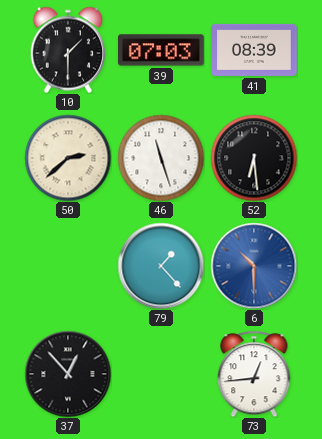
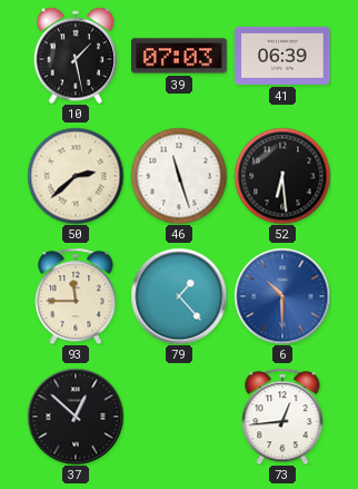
10: 1:30 -> 1:28 (74, 56)
41: 08:39 -> 06:39 (284, 56)
93: none -> 11:45 (76, 296)
37: 12:53 -> 12:52 (76, 417)
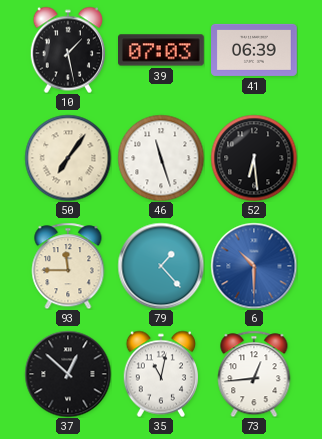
50: 2:38 -> 7:06 (68, 158)
35: none -> 11:02 (160, 374)
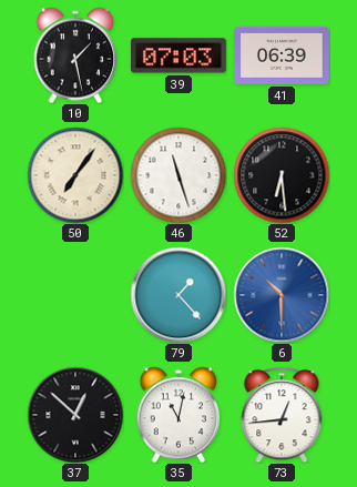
93: 11:45 -> none (68, 266)
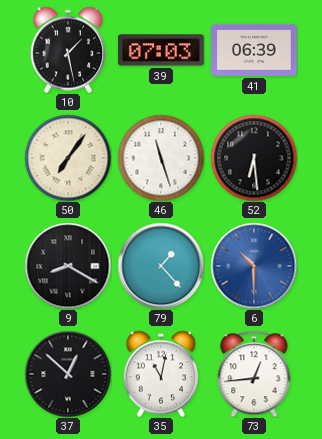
9: none -> 8:20 (68, 266)
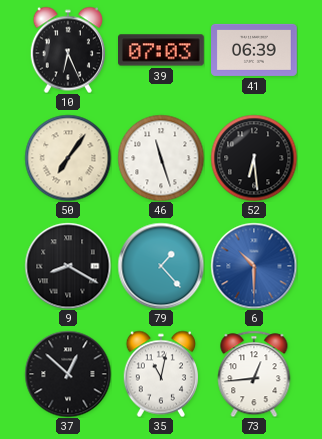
10: 1:28 -> 6:26 (67, 50)
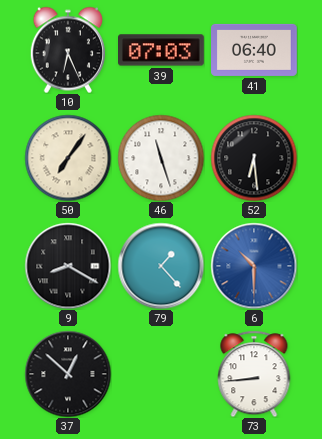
41: 06:39 -> 06:40 (255, 50)
35: 11:02 -> none (160, 374)
73: 12:44 -> 8:44 (254, 374)
